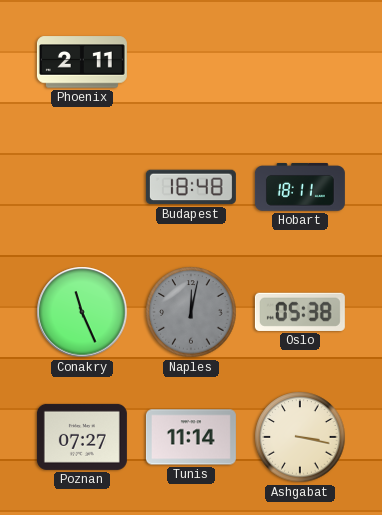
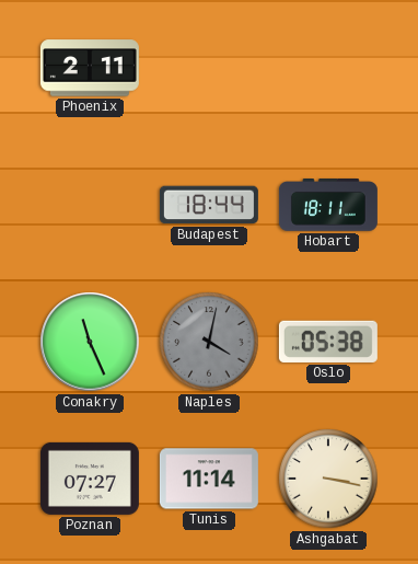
Budapest: 18:48 -> 18:44 (209, 205)
Naples: 12:02 -> 4:02 (209, 342)
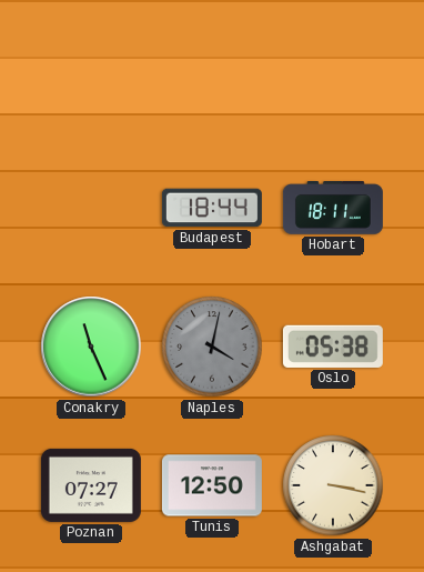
Phoenix: 2:11 -> none (90, 68)
Tunis: 11:14 -> 12:50 (212, 485)
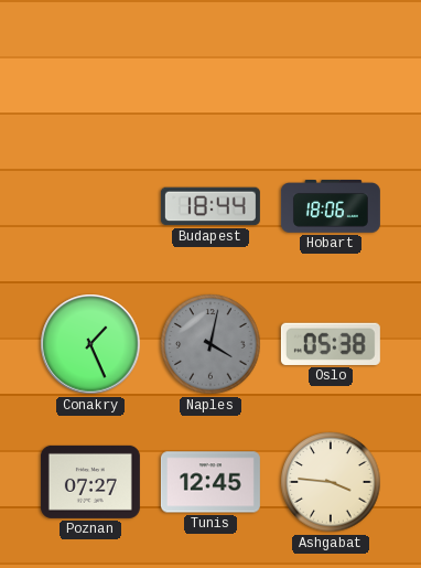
Hobart: 18:11 -> 18:06 (331, 207)
Conakry: 11:26 -> 1:26 (90, 344)
Tunis: 12:50 -> 12:45 (210, 482)
Ashgabat: 3:17 -> 3:46 (331, 482)
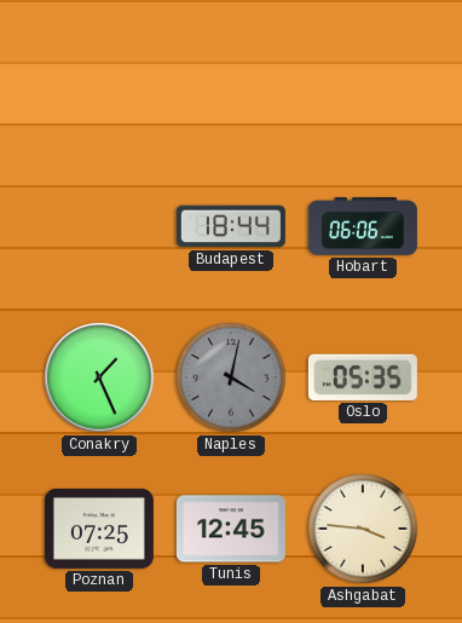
Hobart: 18:06 -> 06:06 (363, 227)
Oslo: 05:38 -> 05:35 (363, 377)
Poznan: 07:27 -> 07:25 (99, 529)
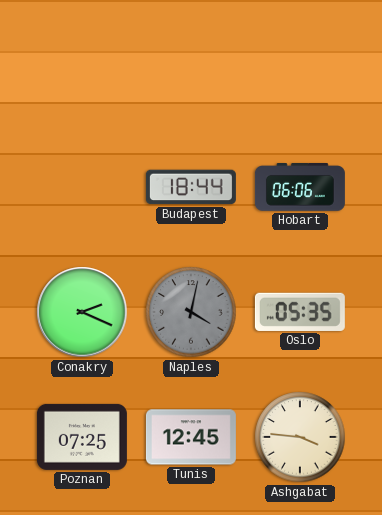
Conakry: 1:26 -> 2:19 (82, 312)
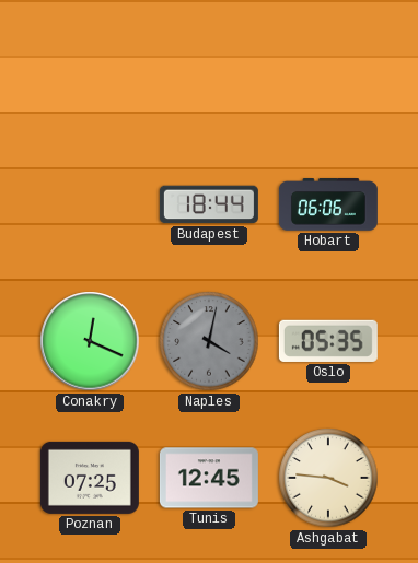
Conakry: 2:19 -> 12:19 (90, 341)
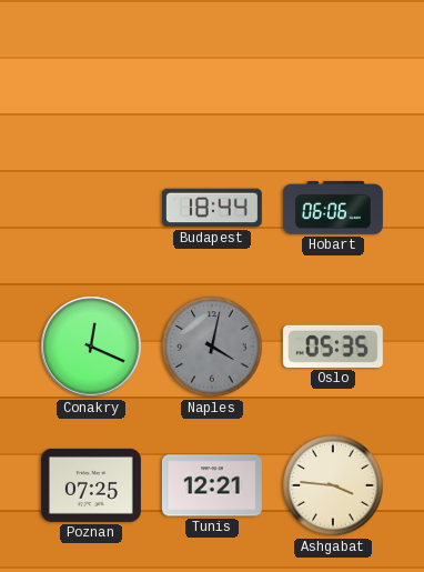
Tunis: 12:45 -> 12:21 (212, 485)
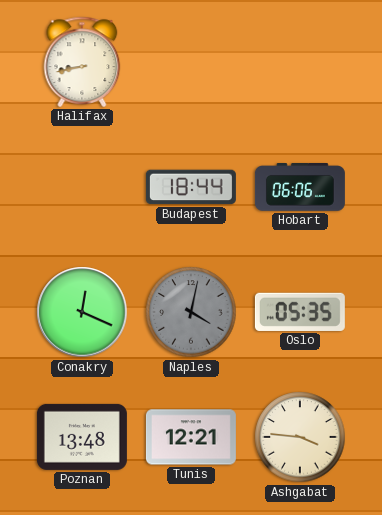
Halifax: none -> 8:43 (82, 62)
Poznan: 07:25 -> 13:48 (82, 437)
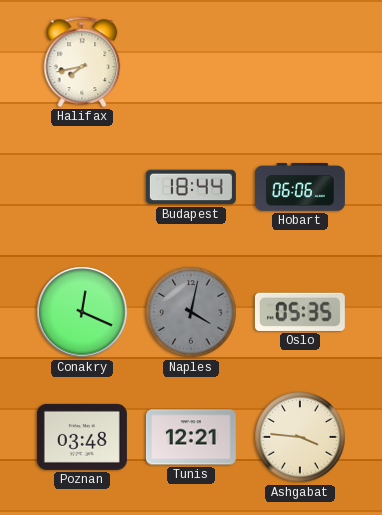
Halifax: 8:43 -> 7:43 (82, 62)
Poznan: 13:48 -> 03:48 (82, 437)
